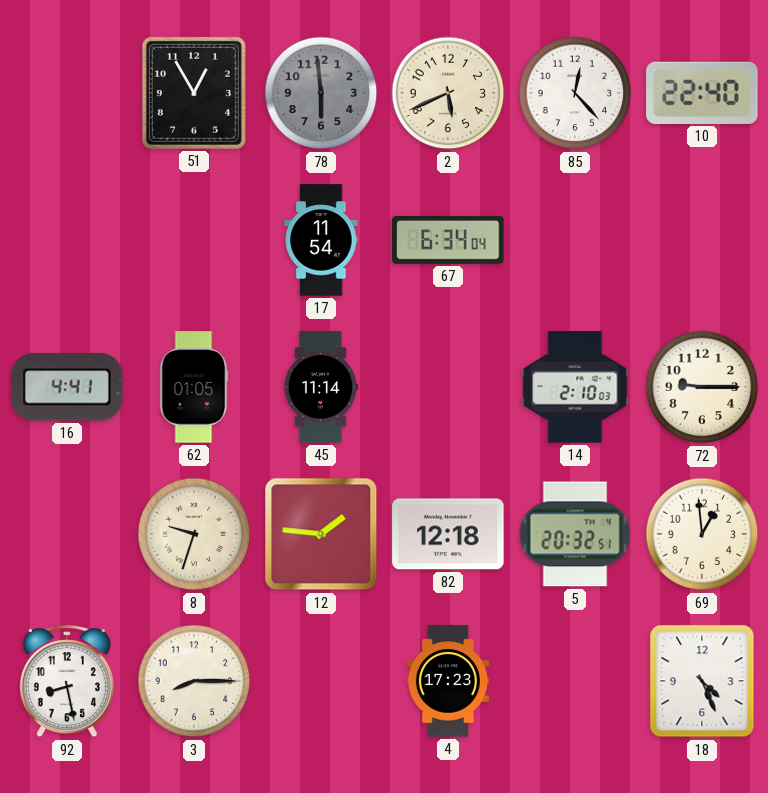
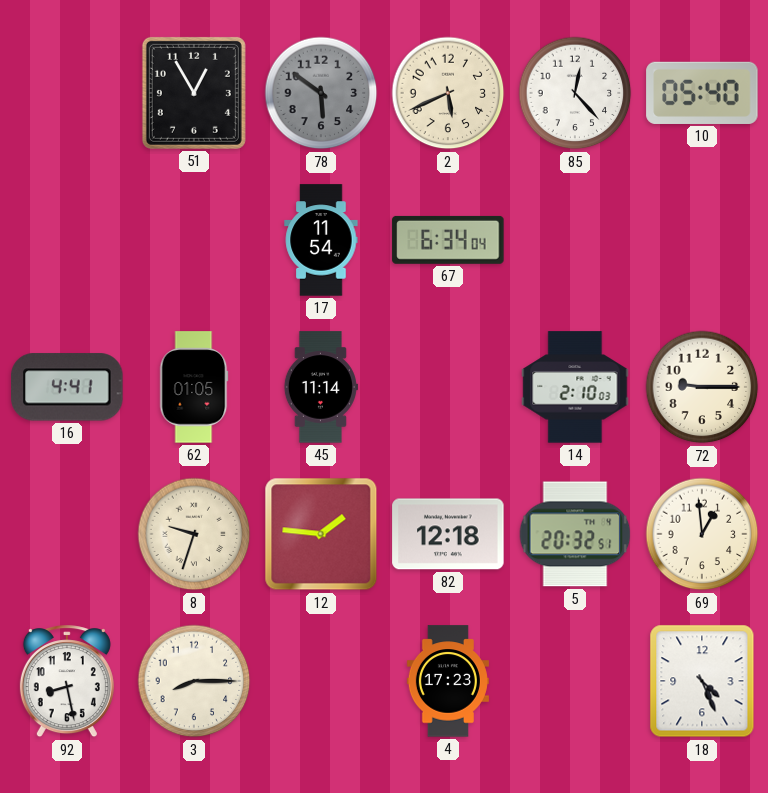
78: 5:59 -> 5:51 (321, 93)
10: 22:40 -> 05:40 (702, 93)
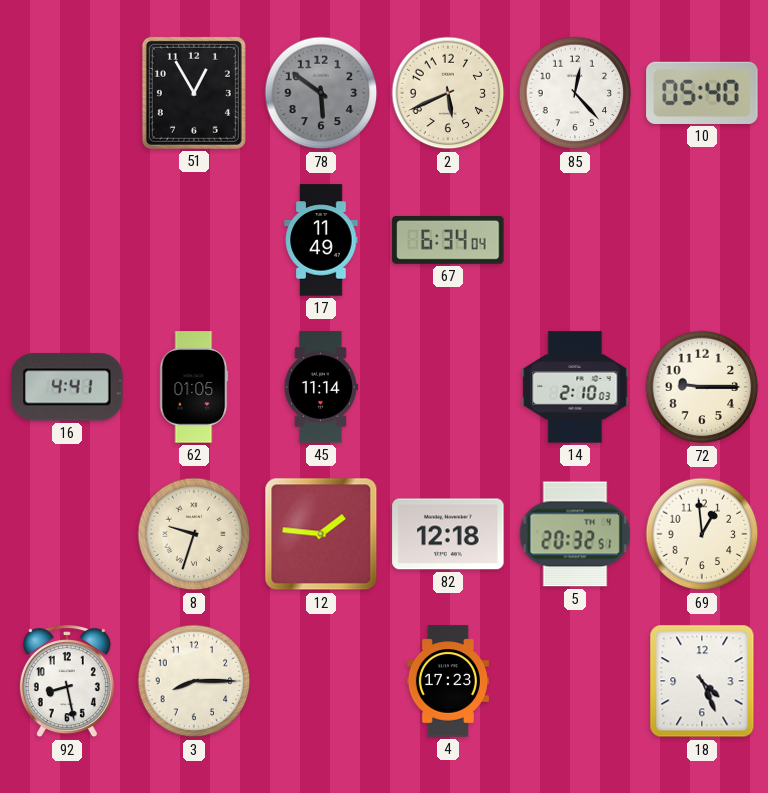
17: 11:54 -> 11:49 (321, 240)
